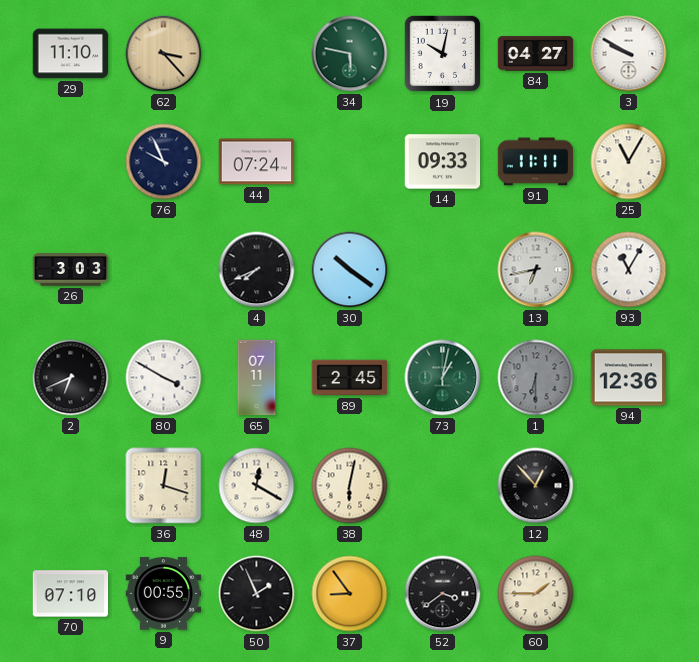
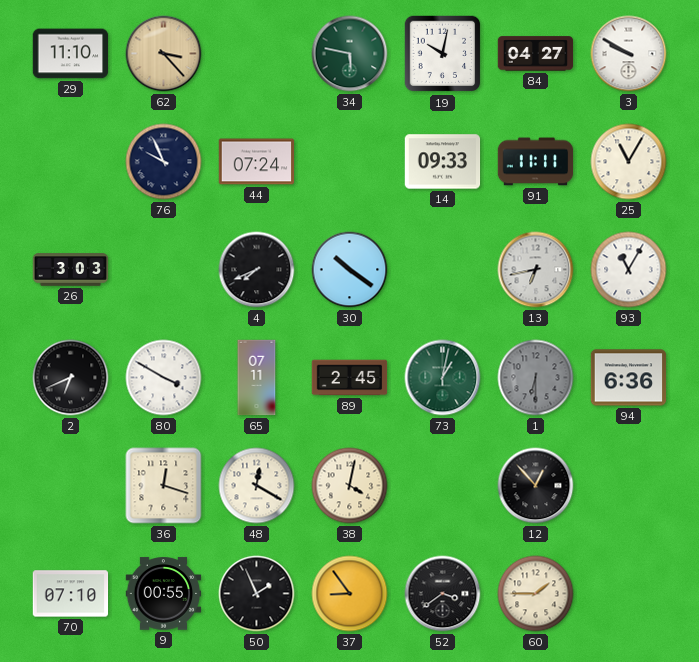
94: 12:36 -> 6:36 (629, 378)
38: 6:02 -> 4:02 (350, 486)
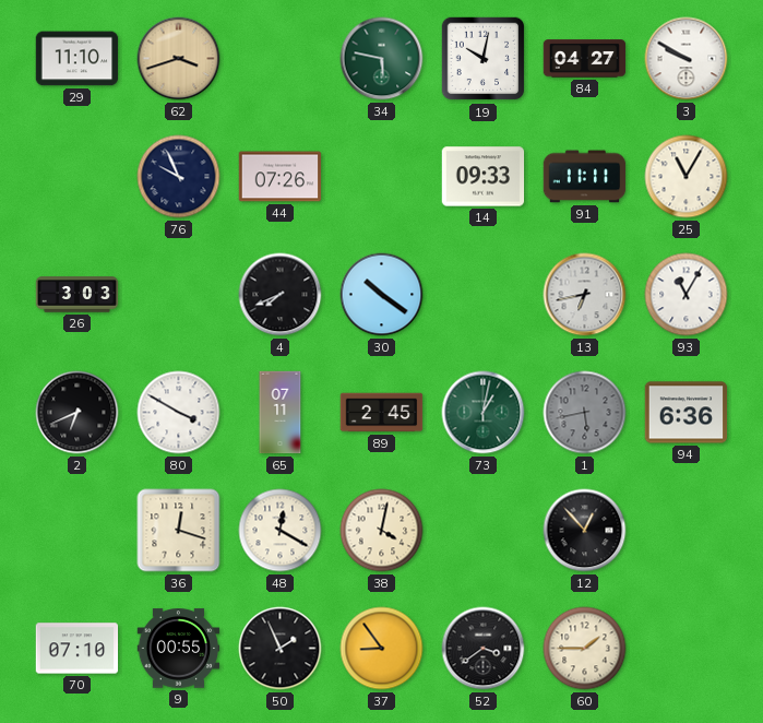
62: 3:23 -> 3:42 (179, 59)
44: 07:24 -> 07:26 (281, 177)
1: 6:30 -> 5:43 (585, 413)
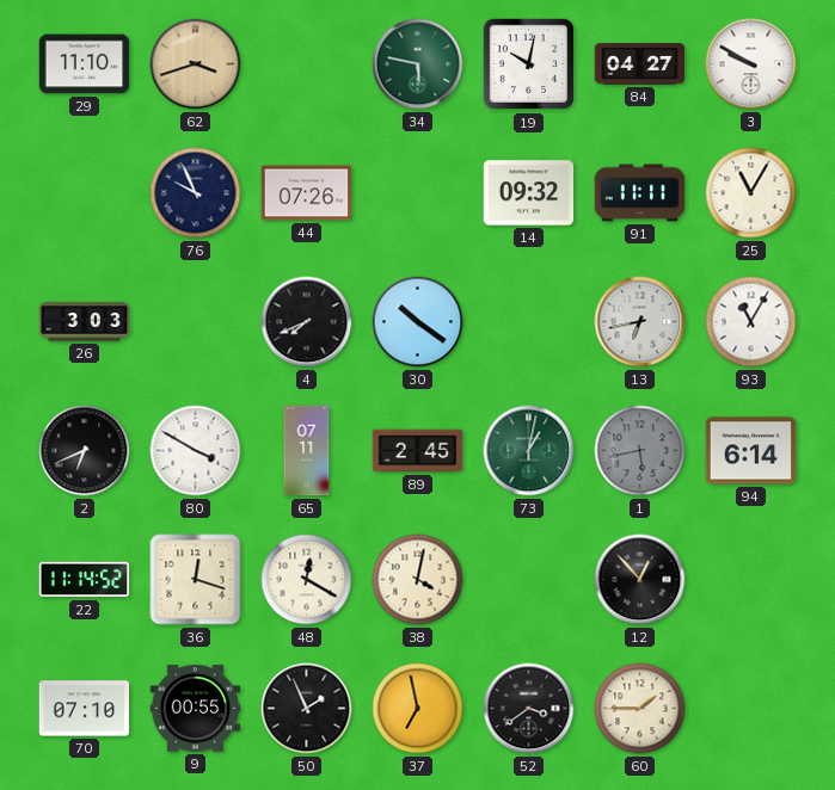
14: 09:33 -> 09:32 (529, 193)
94: 6:36 -> 6:14 (751, 451)
22: none -> 11:14 (85, 580)
37: 8:54 -> 6:58 (418, 709)
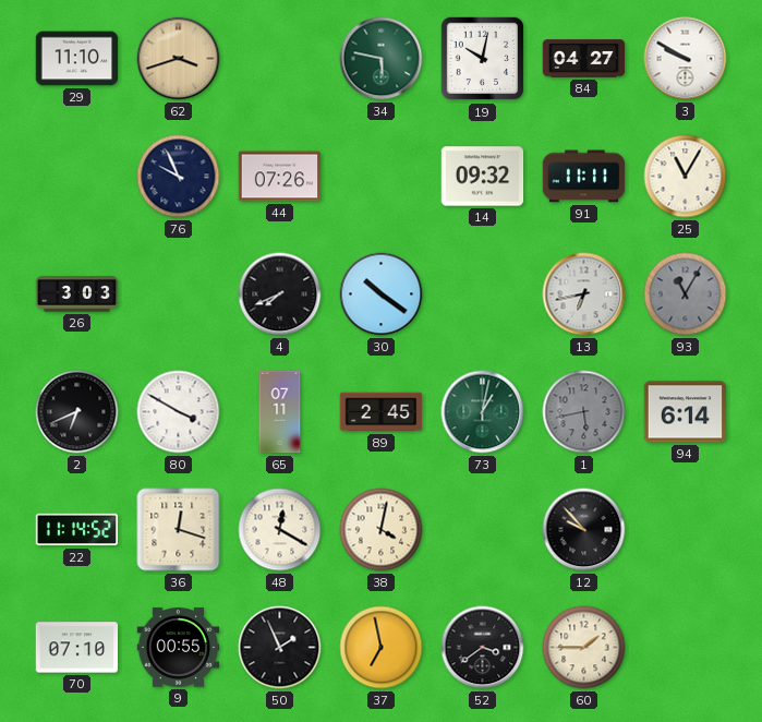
93 dial: white -> grey (686, 294)
12: 12:53 -> 9:53 (584, 530)
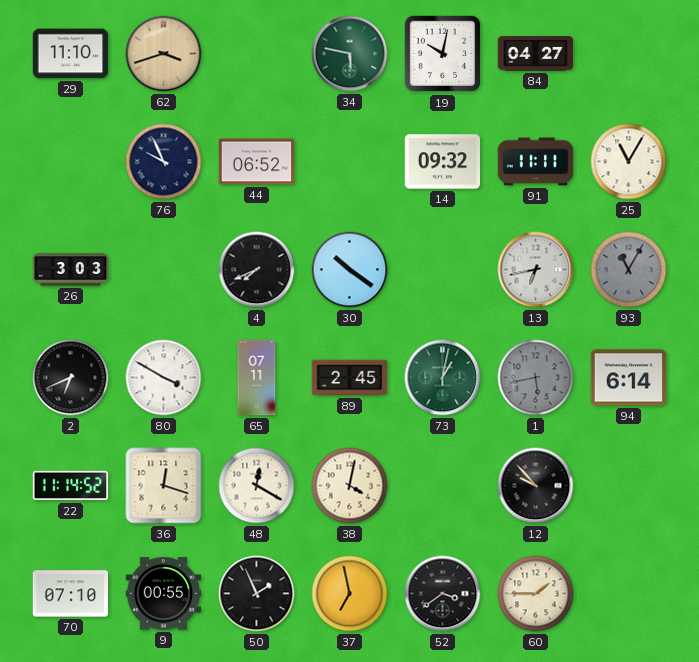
3: 9:50 -> none (686, 59)
44: 07:26 -> 06:52 (257, 162)
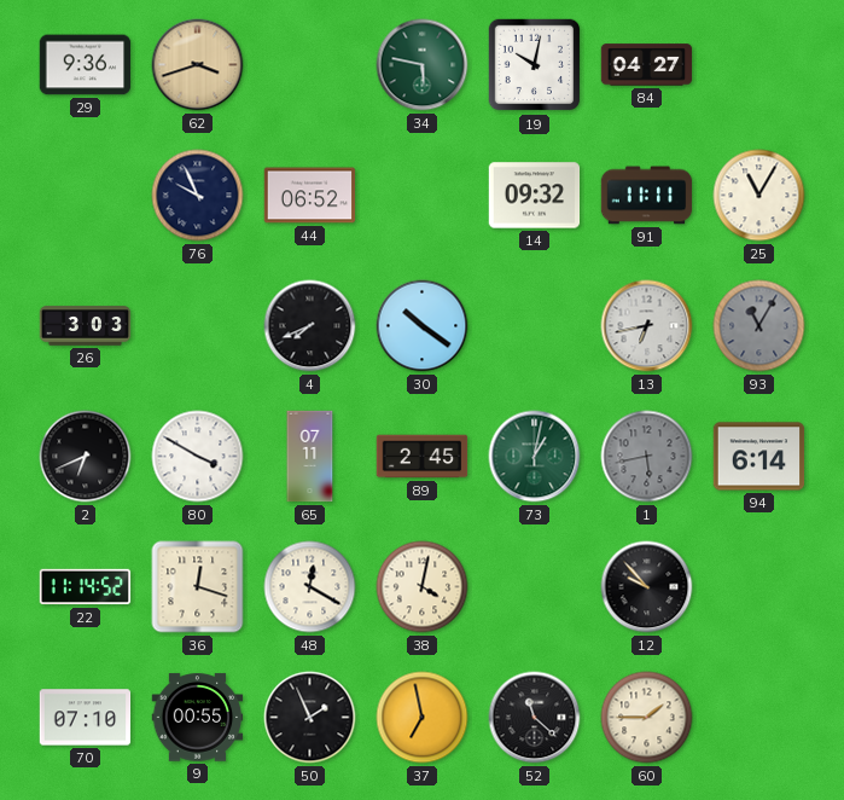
29: 11:10 -> 9:36 (86, 65)
52: 3:39 -> 11:22 (535, 718)
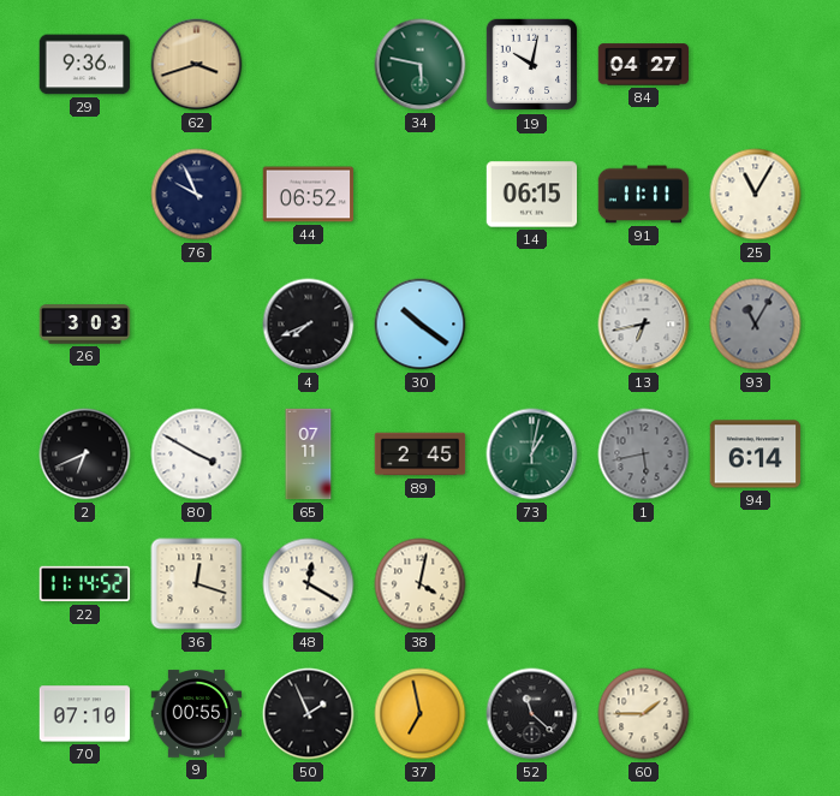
14: 09:32 -> 06:15 (532, 195)
12: 9:53 -> none (647, 587)
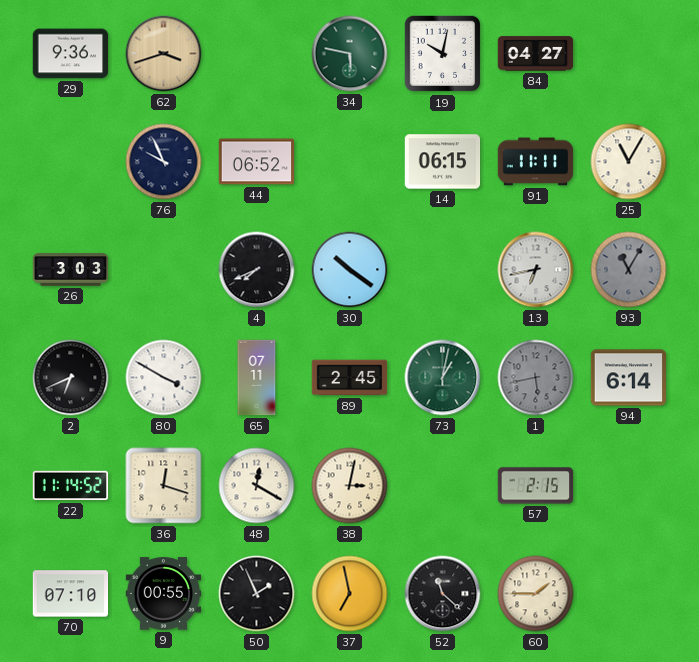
38: 4:02 -> 3:02 (350, 486)
57: none -> 2:15 (536, 486)
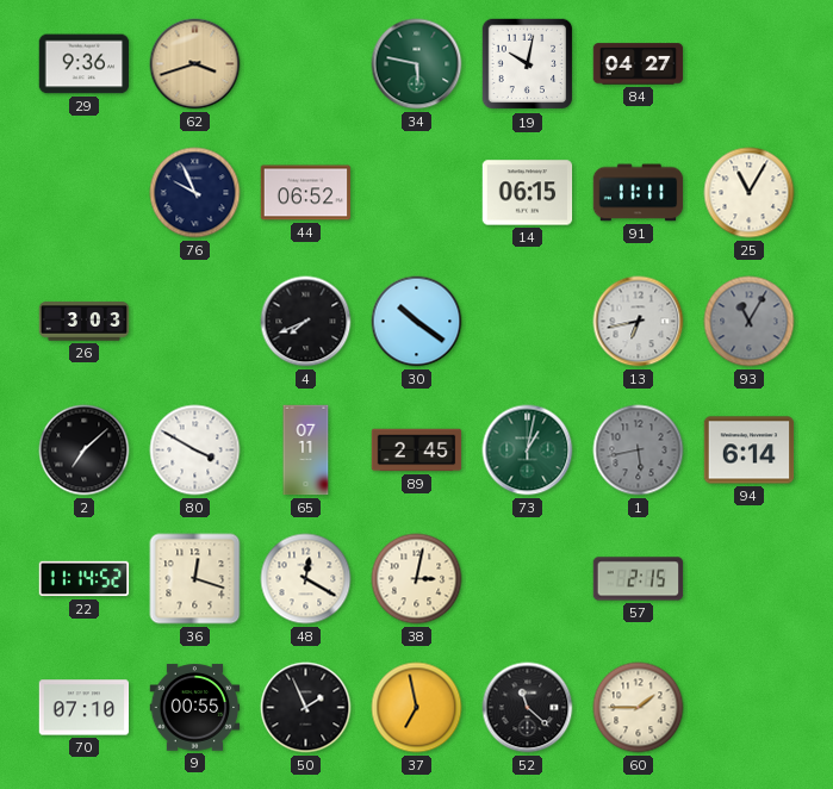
2: 6:41 -> 7:08 (85, 451)
